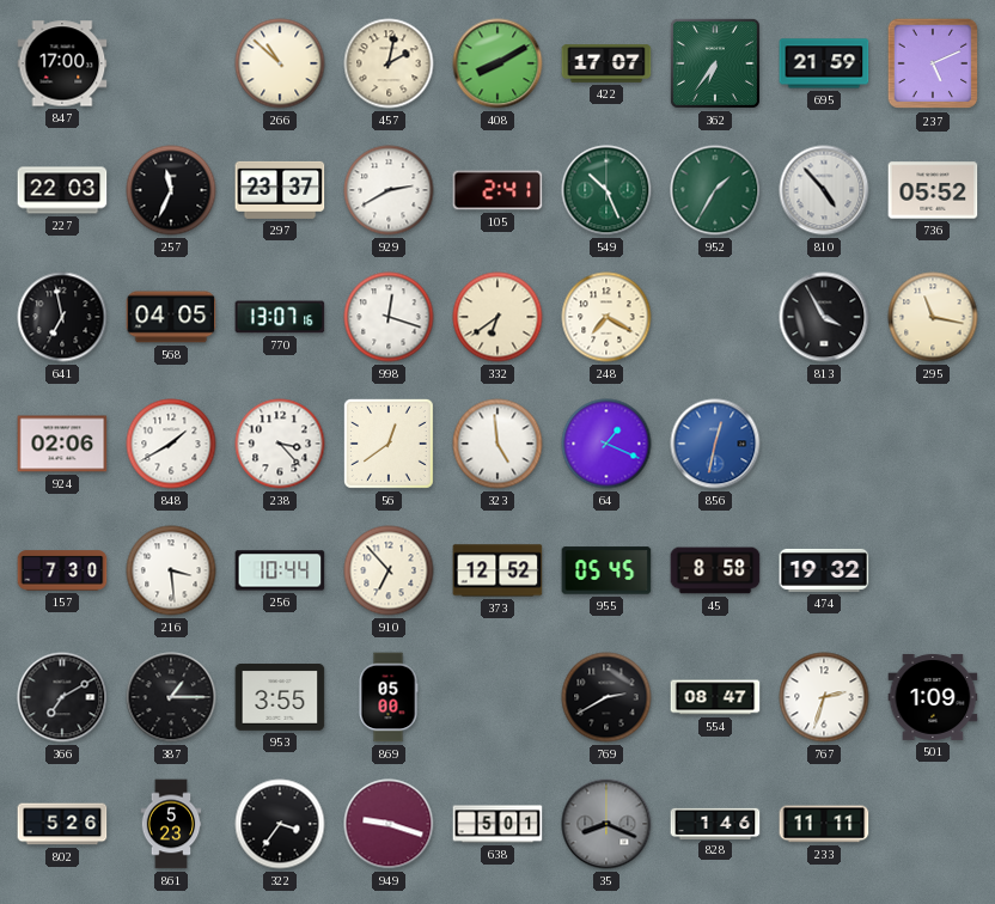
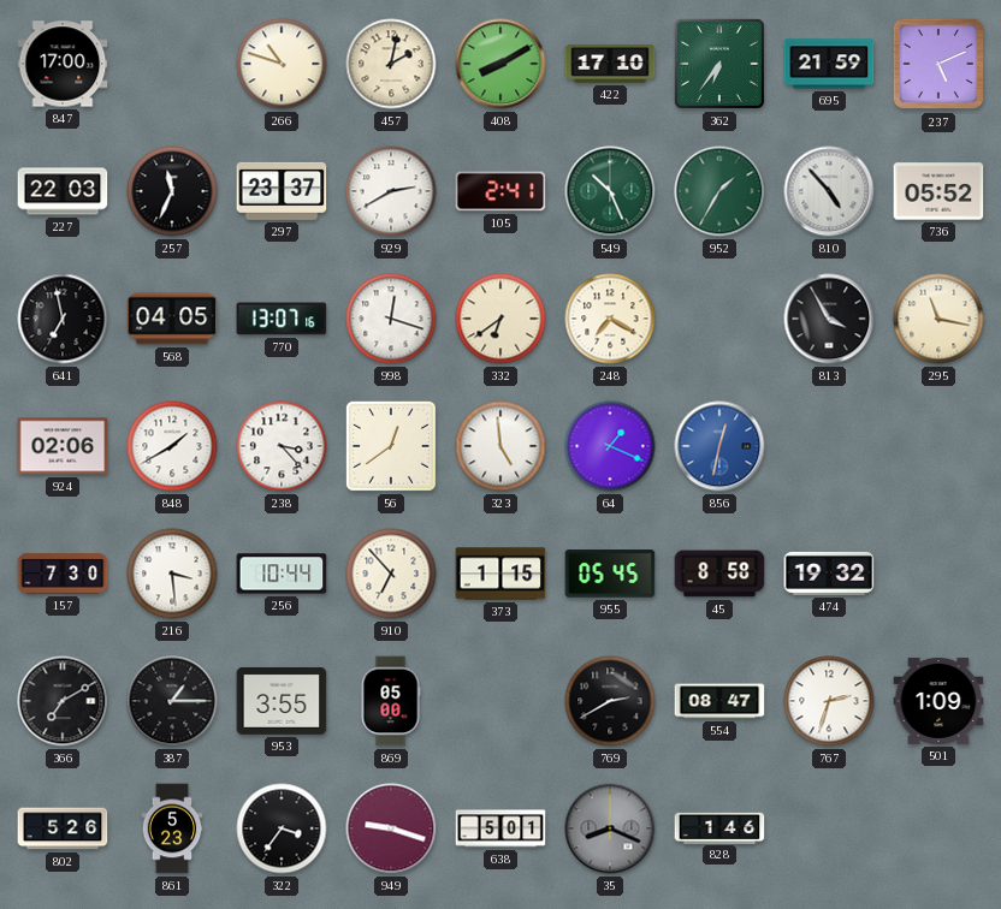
266: 10:52 -> 10:48 (282, 64)
422: 17:07 -> 17:10 (610, 64)
373: 12:52 -> 1:15 (500, 574)
233: 11:11 -> none (824, 824)
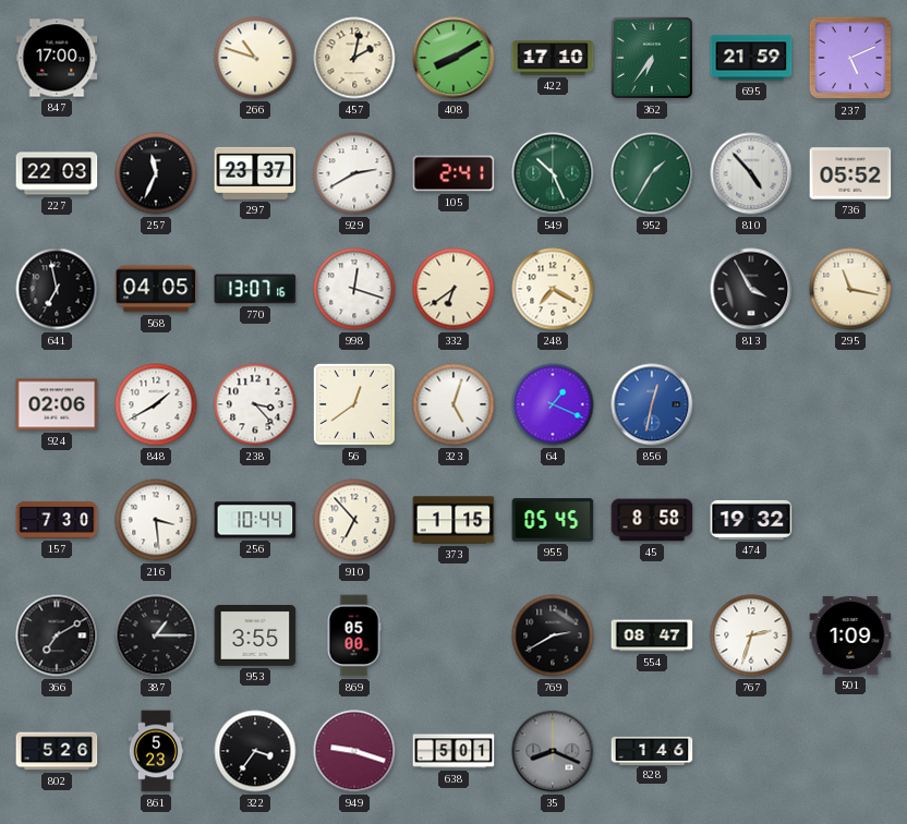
323: 4:59 -> 5:03 (453, 404)
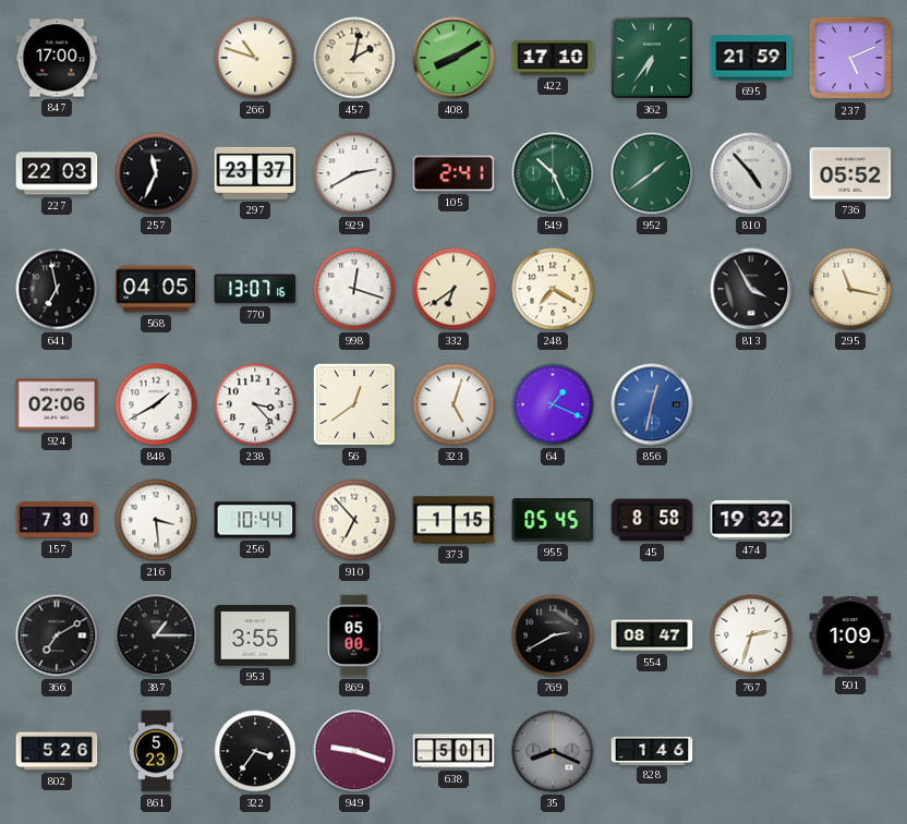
952: 1:35 -> 1:39 (652, 173)
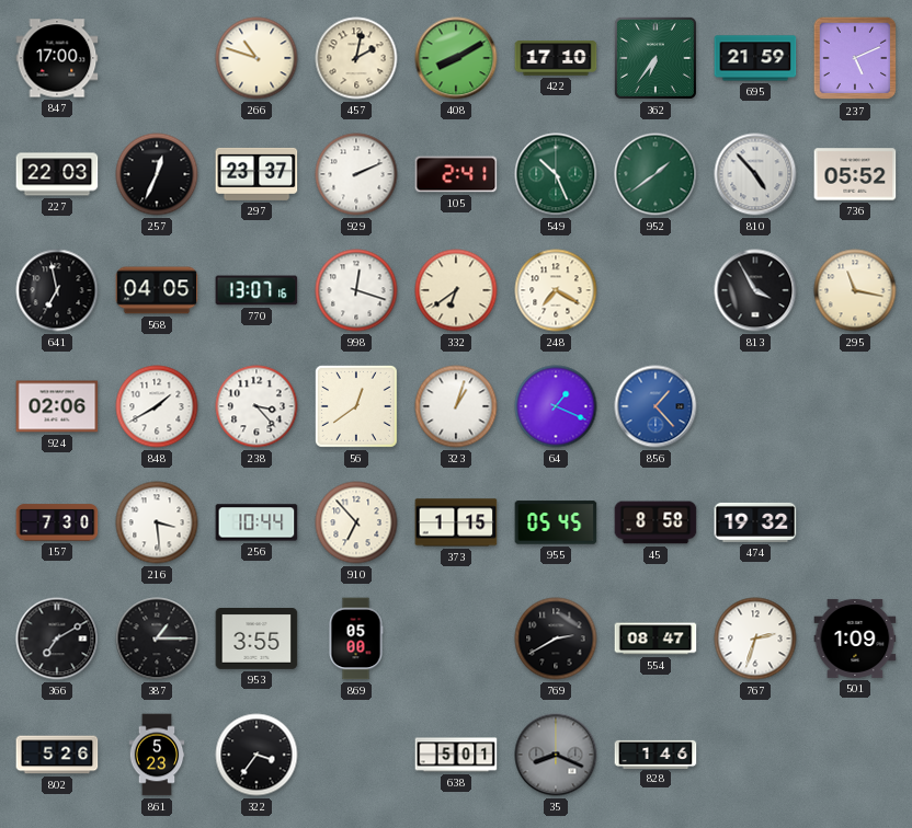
257: 11:34 -> 12:34 (157, 174)
929: 2:40 -> 2:11 (356, 174)
323: 5:03 -> 1:03 (456, 406)
856: 12:32 -> 1:23 (656, 406)
949: 9:18 -> none (354, 751)
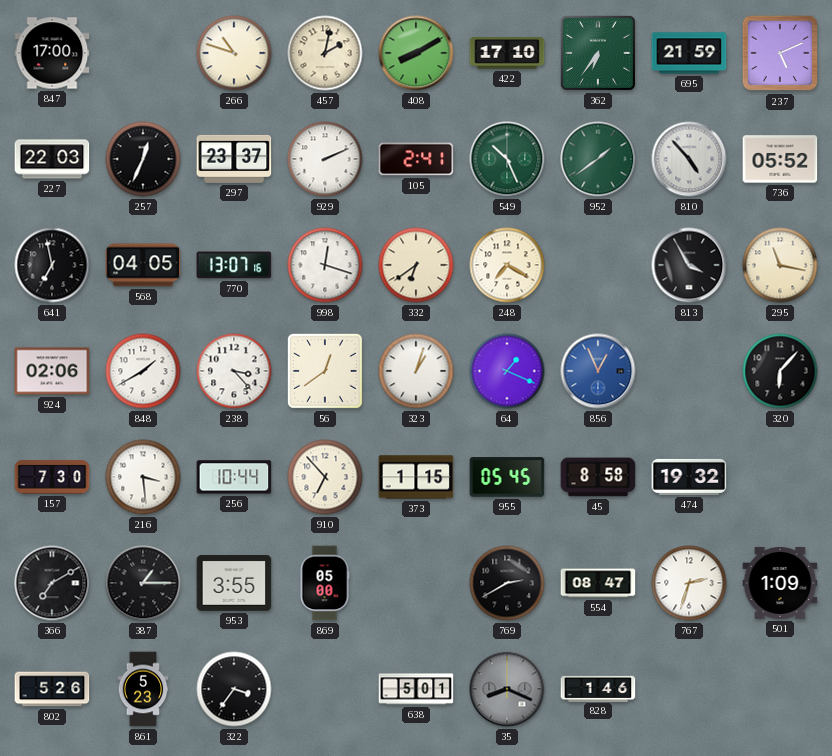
856: 1:23 -> 12:56 (598, 371)
320: none -> 6:07 (780, 371)
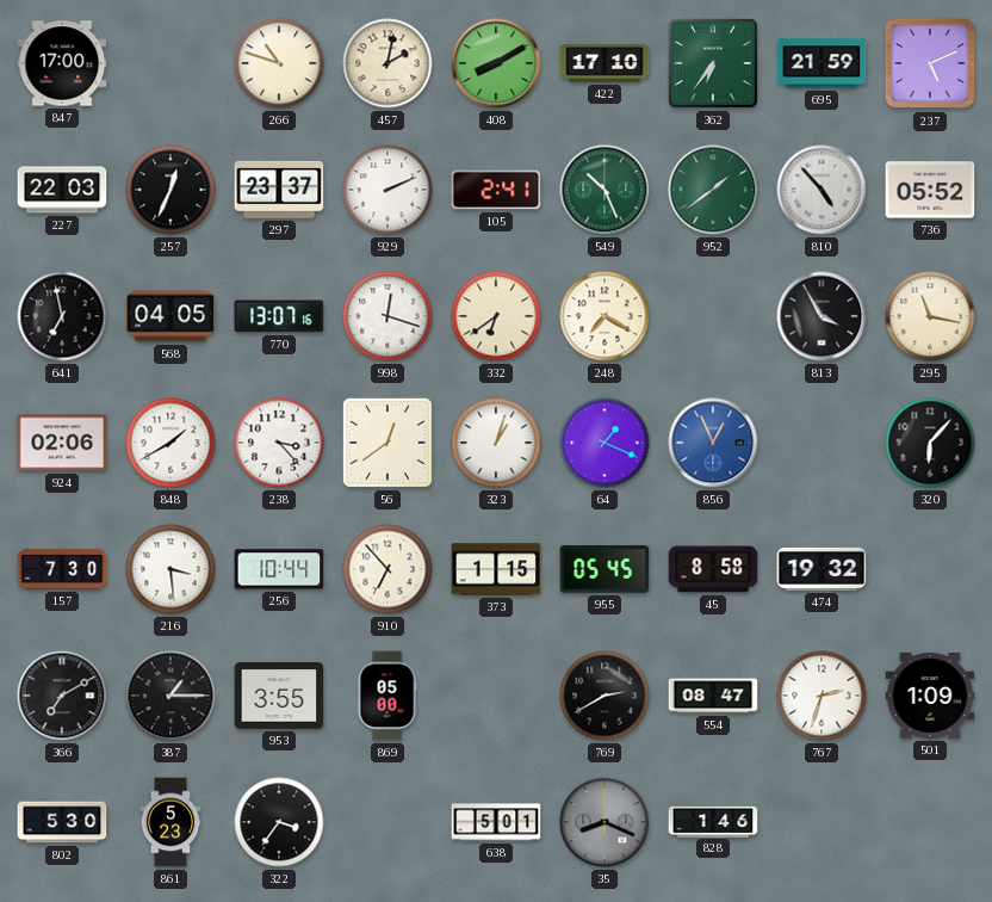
802: 5:26 -> 5:30 (62, 822)
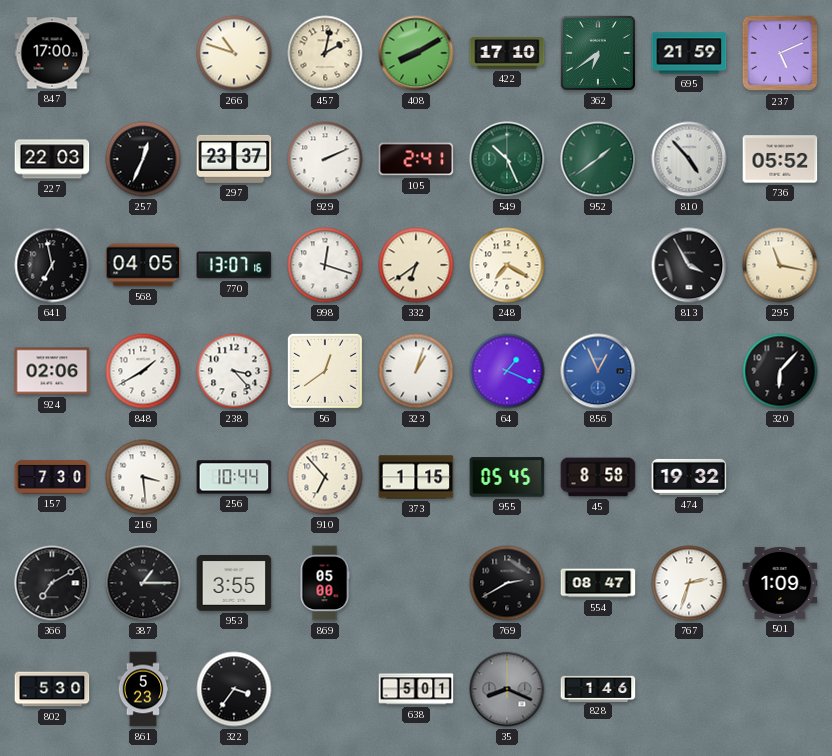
362: 6:36 -> 6:39 (598, 53)
